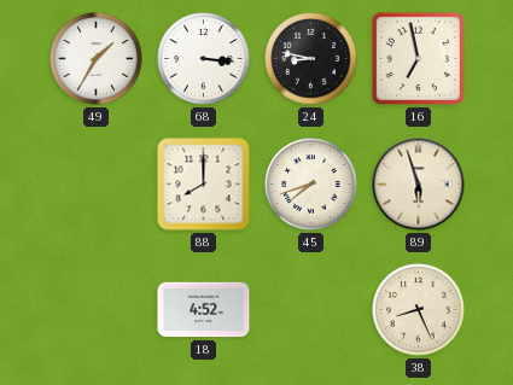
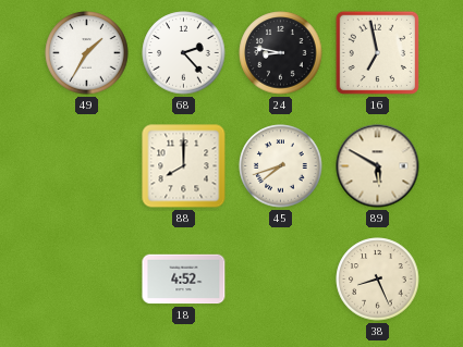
68: 3:16 -> 2:23 (184, 53)
89: 5:57 -> 5:50 (378, 166)
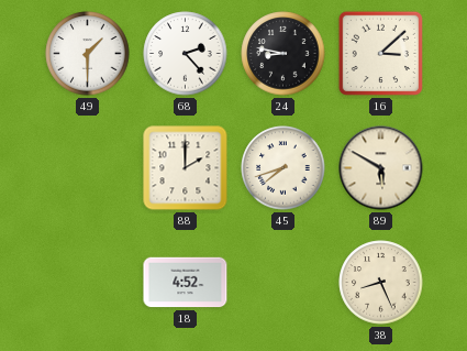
49: 1:35 -> 1:30 (88, 54)
16: 6:58 -> 3:08 (380, 53)
88: 8:00 -> 2:00 (186, 168)
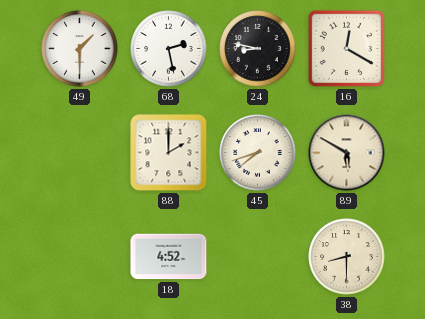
68: 2:23 -> 2:28 (169, 49)
16: 3:08 -> 12:20 (346, 48)
38: 8:26 -> 8:30 (347, 257)
